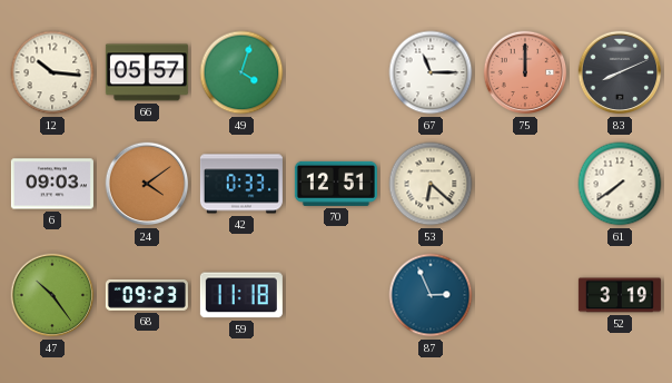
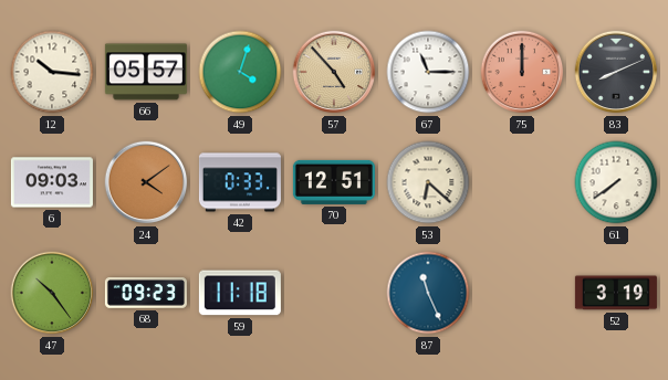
57: none -> 4:53 (334, 72)
87: 2:56 -> 11:26 (428, 293)
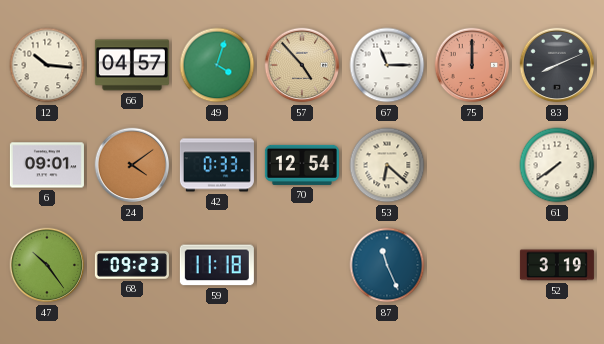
66: 05:57 -> 04:57 (132, 65)
6: 09:03 -> 09:01 (47, 165)
70: 12:51 -> 12:54 (302, 165)
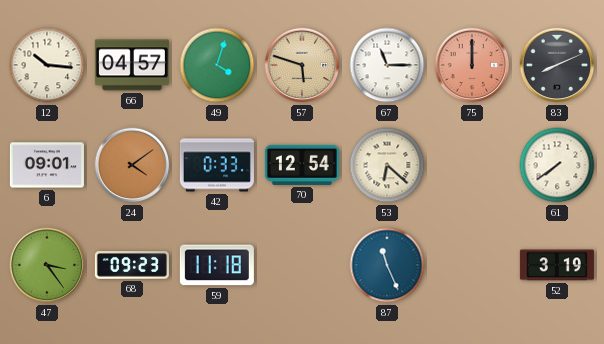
57: 4:53 -> 5:48 (302, 65)
47: 10:24 -> 3:24 (47, 265)
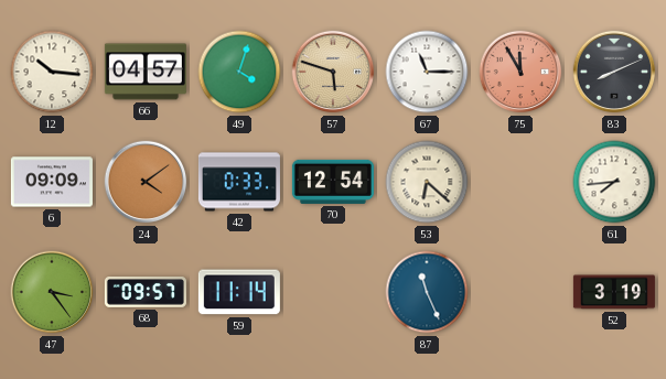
75: 12:00 -> 11:55 (520, 72)
6: 09:01 -> 09:09 (52, 182)
61: 7:39 -> 7:44 (614, 182)
68: 09:23 -> 09:57 (146, 292)
59: 11:18 -> 11:14 (239, 292)
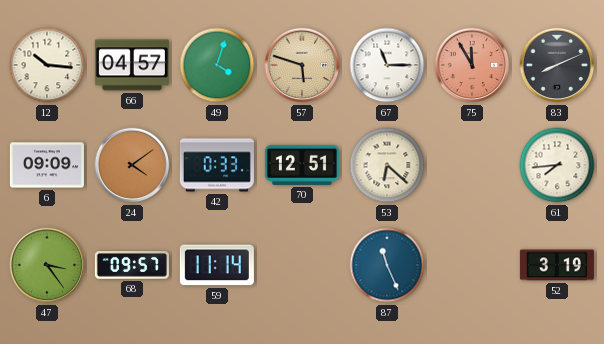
70: 12:54 -> 12:51 (302, 165)
